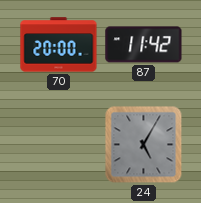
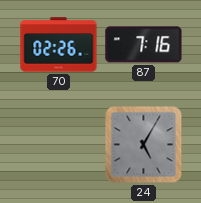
70: 20:00 -> 02:26 (59, 45)
87: 11:42 -> 7:16 (144, 45)
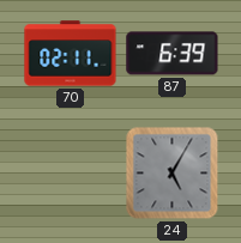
70: 02:26 -> 02:11 (71, 54)
87: 7:16 -> 6:39 (173, 54)
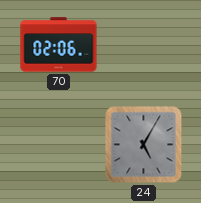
70: 02:11 -> 02:06 (59, 45)
87: 6:39 -> none (173, 54)
